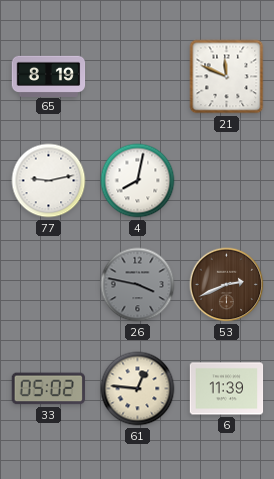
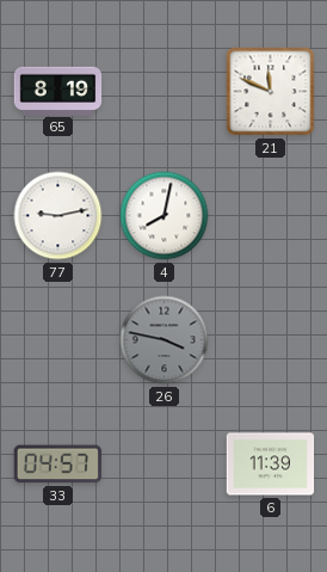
53: 2:41 -> none (227, 285)
33: 05:02 -> 04:57 (57, 465)
61: 12:46 -> none (138, 389)
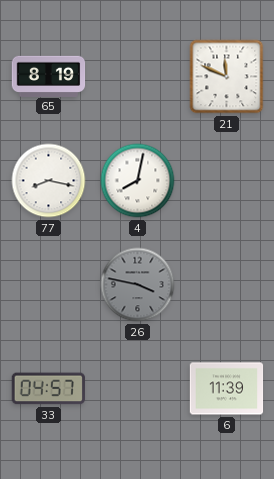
77: 9:13 -> 8:17 (49, 181)
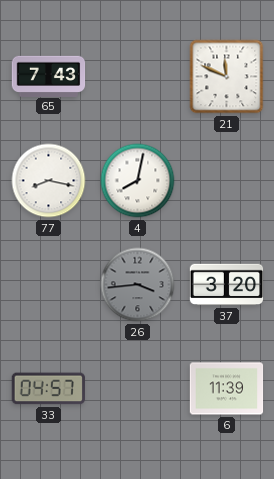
65: 8:19 -> 7:43 (49, 76)
26: 3:47 -> 3:44 (138, 285)
37: none -> 3:20 (227, 285)
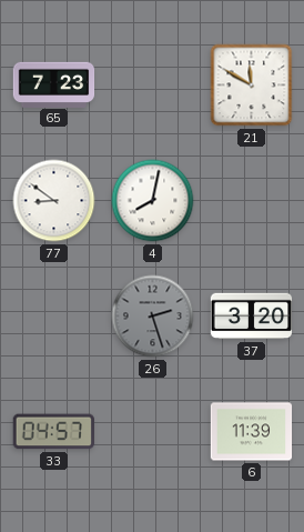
65: 7:43 -> 7:23 (54, 84)
21: 11:49 -> 11:50 (252, 86)
77: 8:17 -> 8:51 (54, 201)
26: 3:44 -> 2:27 (153, 317)
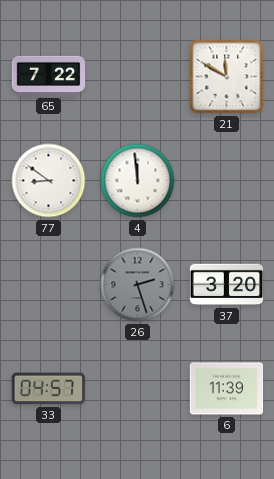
65: 7:23 -> 7:22 (49, 76)
4: 8:02 -> 11:59 (138, 181)
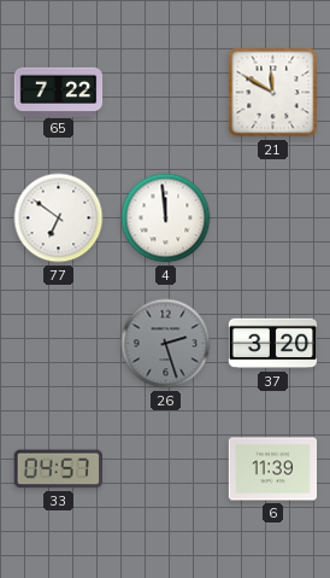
77: 8:51 -> 6:51 (59, 218)
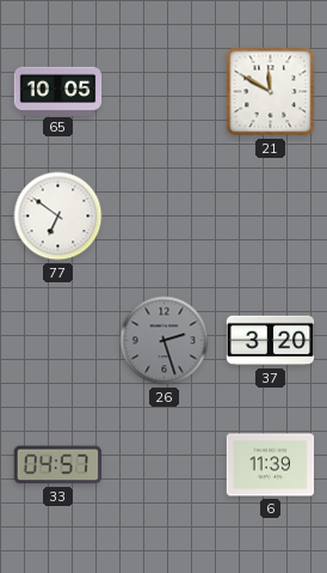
65: 7:22 -> 10:05 (58, 91)
4: 11:59 -> none (166, 218)
